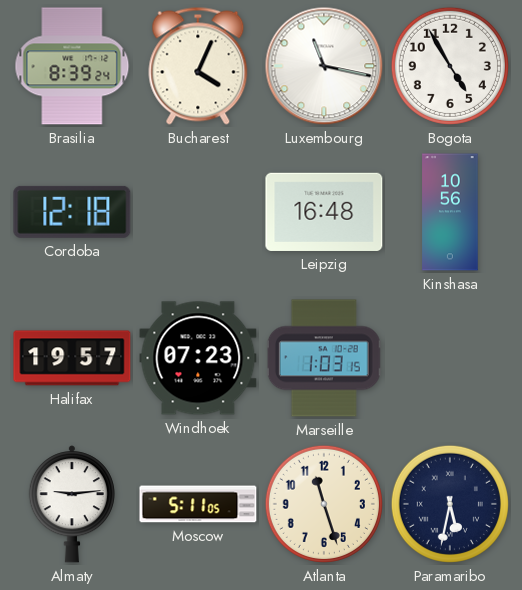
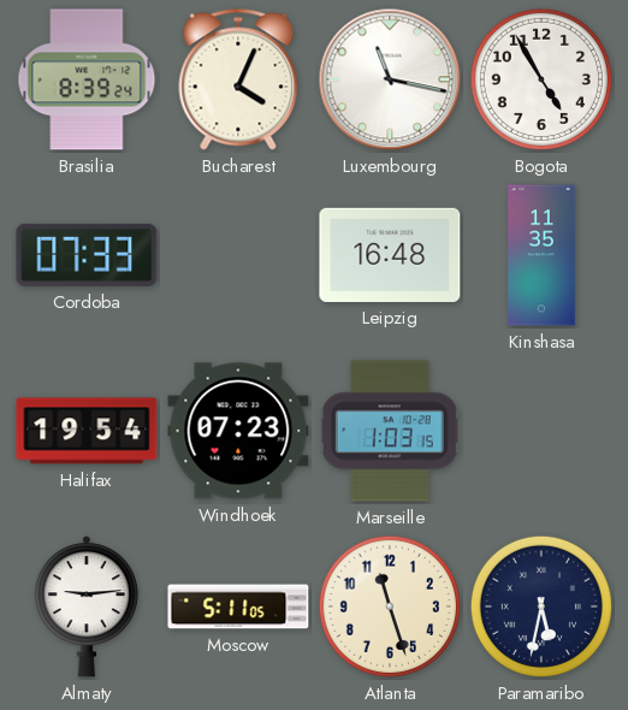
Cordoba: 12:18 -> 07:33 (87, 255)
Kinshasa: 10:56 -> 11:35 (541, 255)
Halifax: 19:57 -> 19:54 (87, 431)
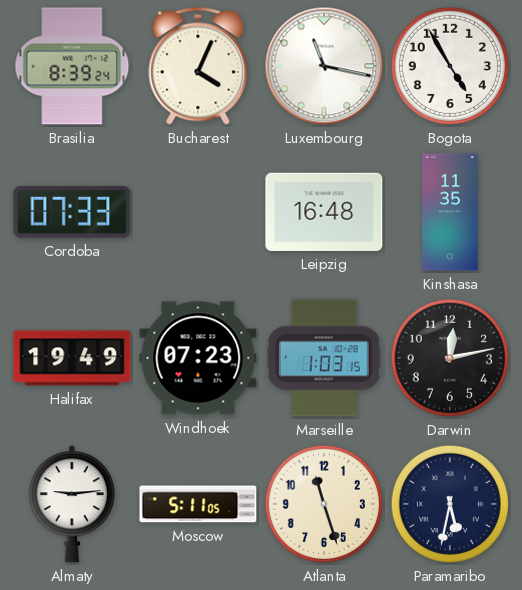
Halifax: 19:54 -> 19:49 (72, 358)
Darwin: none -> 12:13 (450, 358)
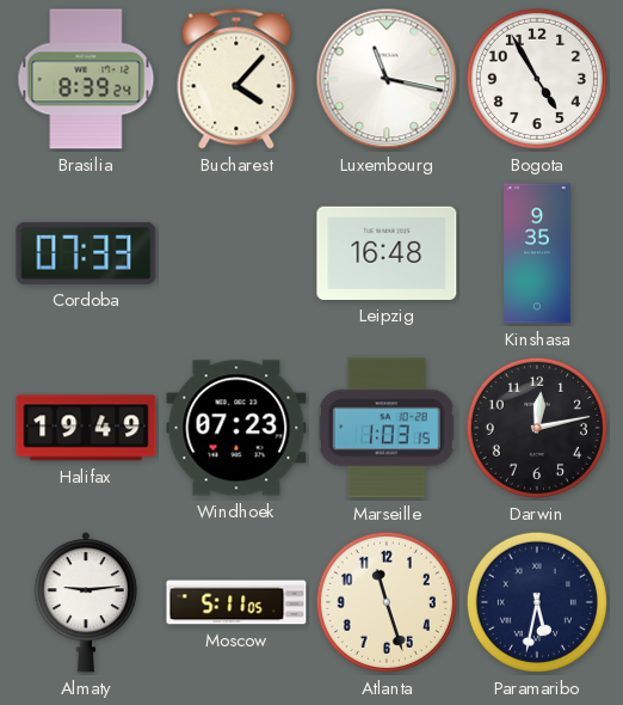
Bucharest: 4:04 -> 4:07 (236, 79)
Kinshasa: 11:35 -> 9:35 (537, 253)
